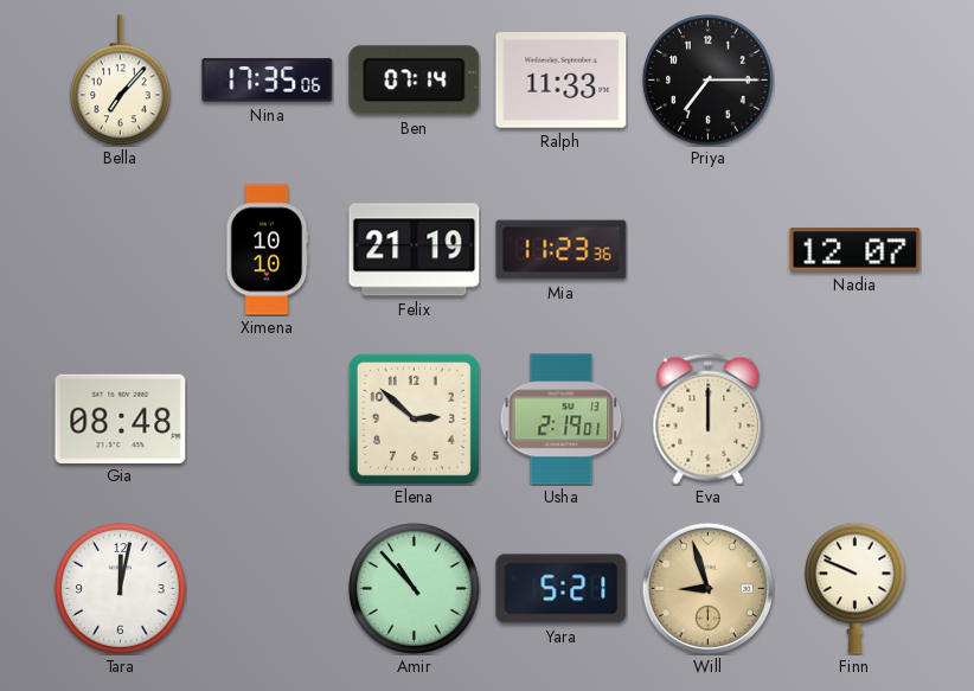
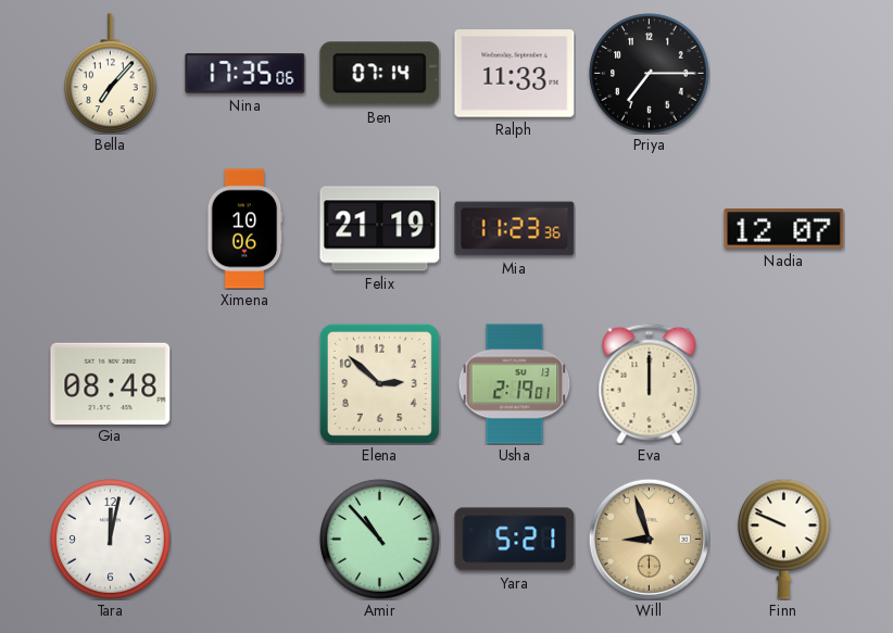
Ximena: 10:10 -> 10:06 (244, 229)
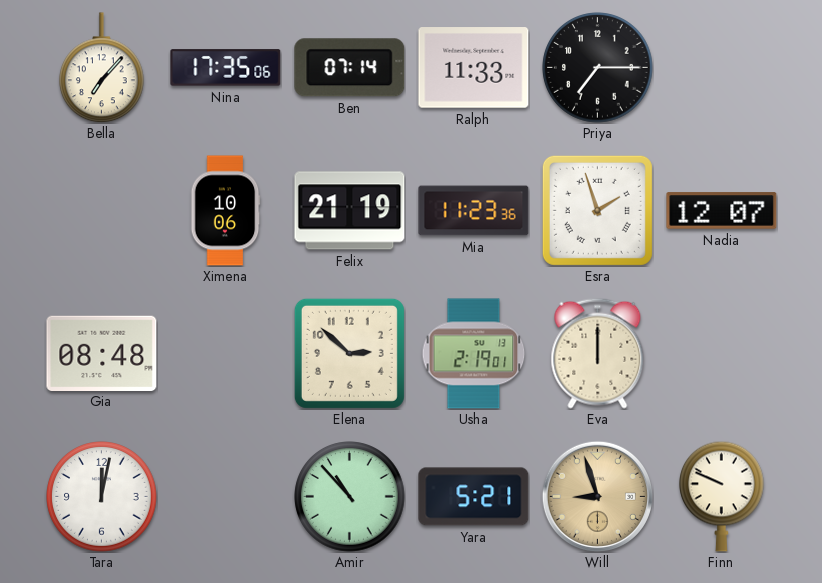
Esra: none -> 1:57 (597, 210)
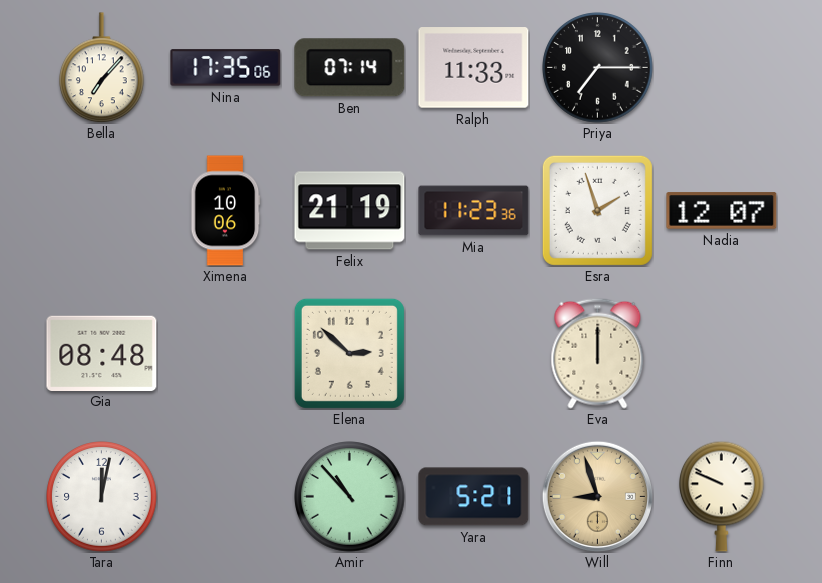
Usha: 2:19 -> none (474, 354)
